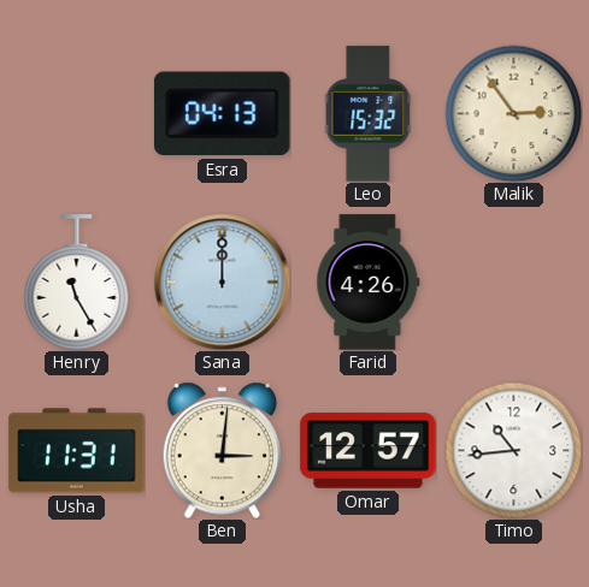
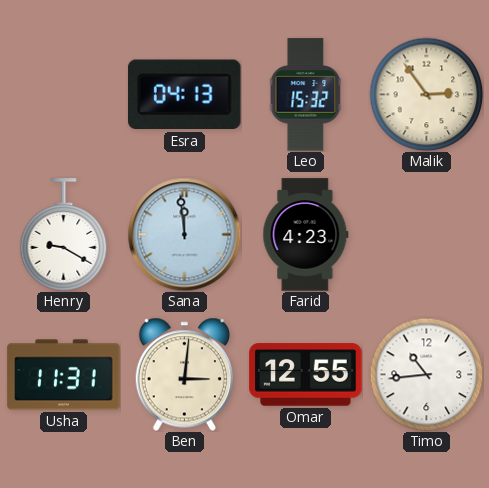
Henry: 11:25 -> 9:20 (64, 235)
Sana: 12:00 -> 11:59 (184, 234)
Farid: 4:26 -> 4:23 (306, 235)
Omar: 12:57 -> 12:55 (306, 375)
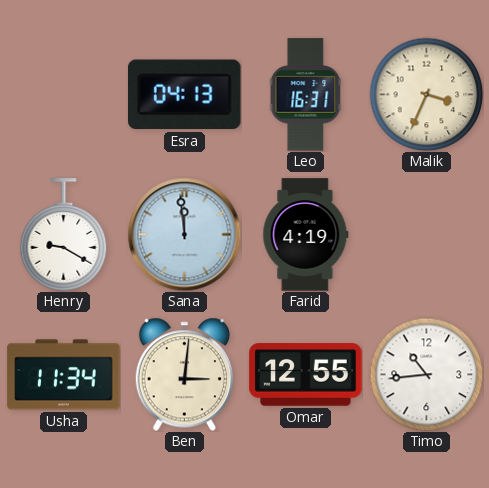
Leo: 15:32 -> 16:31 (306, 95)
Malik: 2:54 -> 3:34 (426, 94)
Farid: 4:23 -> 4:19 (306, 235)
Usha: 11:31 -> 11:34 (64, 375)
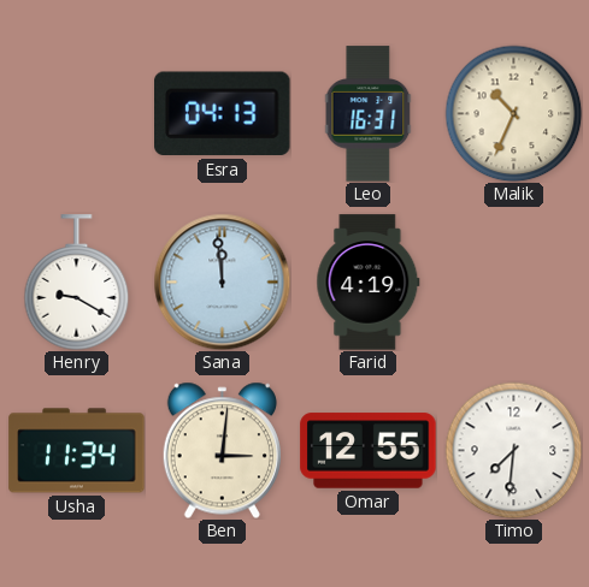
Malik: 3:34 -> 10:34 (513, 113)
Timo: 10:44 -> 7:31 (513, 450)
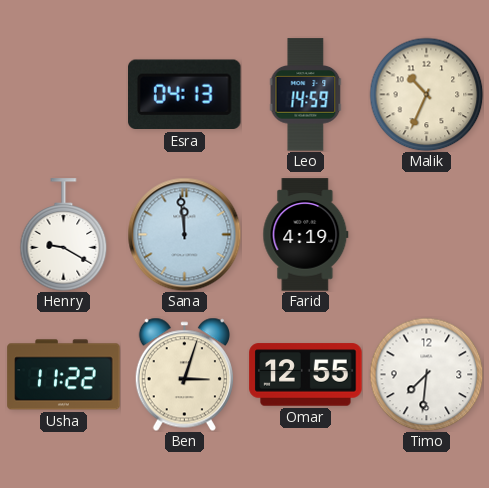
Leo: 16:31 -> 14:59 (306, 95)
Usha: 11:34 -> 11:22 (64, 375)
Ben: 3:01 -> 3:03 (184, 374)
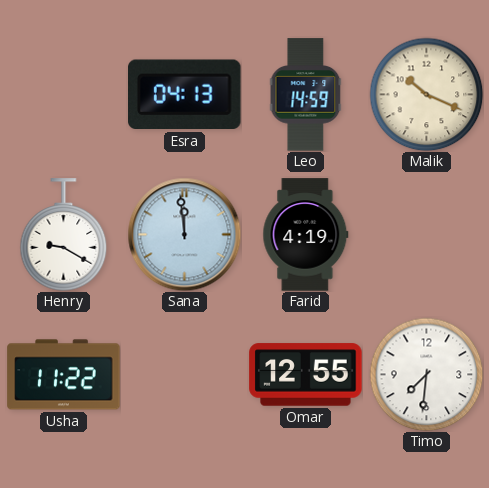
Malik: 10:34 -> 10:19 (426, 94)
Ben: 3:03 -> none (184, 374)
